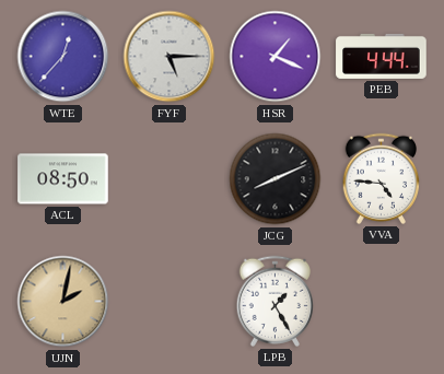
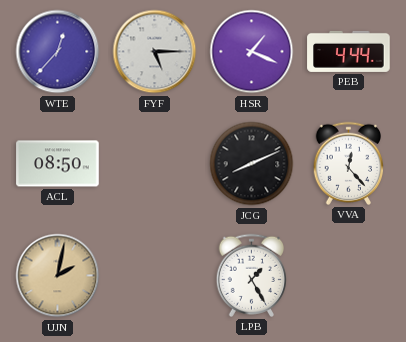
VVA: 4:46 -> 12:23 (348, 163)
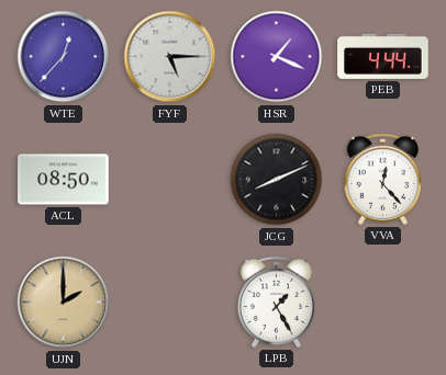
UJN: 2:02 -> 2:00 (64, 303)
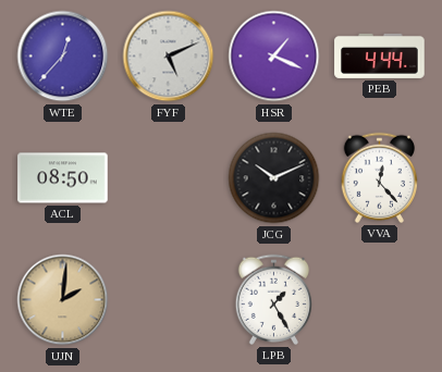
FYF: 5:15 -> 5:11 (169, 57)
JCG: 8:11 -> 10:11 (274, 178)
UJN: 2:00 -> 2:01 (63, 300)
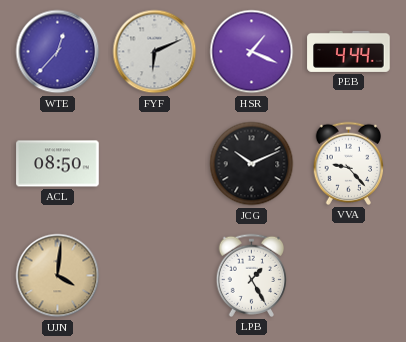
FYF: 5:11 -> 6:11 (155, 52)
VVA: 12:23 -> 9:23 (348, 163)
UJN: 2:01 -> 4:01 (58, 276)
